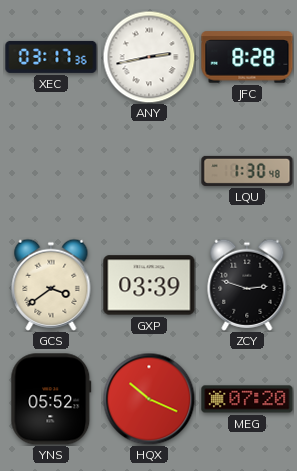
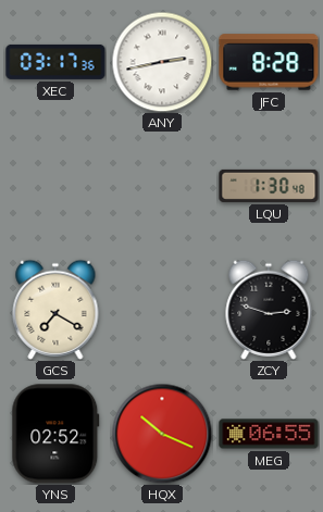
GCS: 3:39 -> 7:20 (55, 310)
GXP: 03:39 -> none (149, 285)
YNS: 05:52 -> 02:52 (55, 434)
MEG: 07:20 -> 06:55 (269, 434)
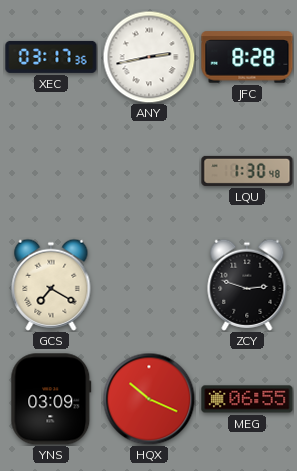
YNS: 02:52 -> 03:09 (51, 399)
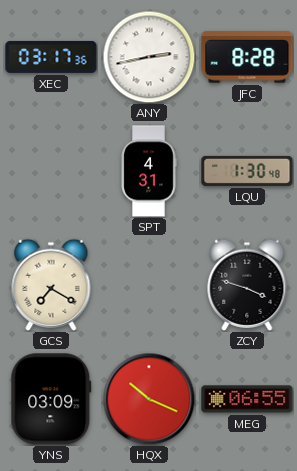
SPT: none -> 4:31 (149, 171)
ZCY: 2:48 -> 3:48 (247, 285)
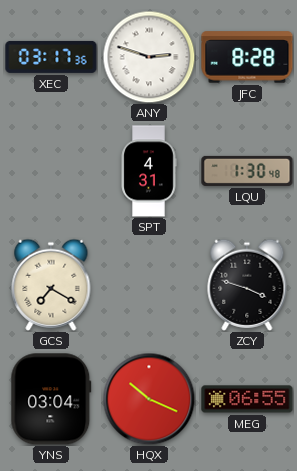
ANY: 2:43 -> 2:48 (149, 57)
YNS: 03:09 -> 03:04 (51, 399)
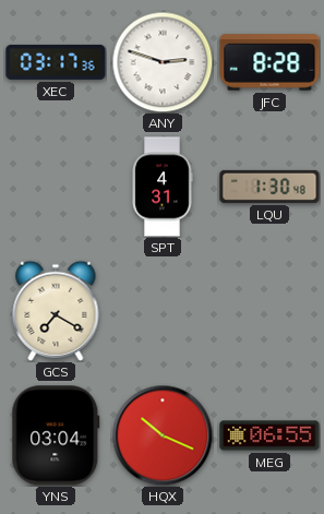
ZCY: 3:48 -> none (247, 285)
